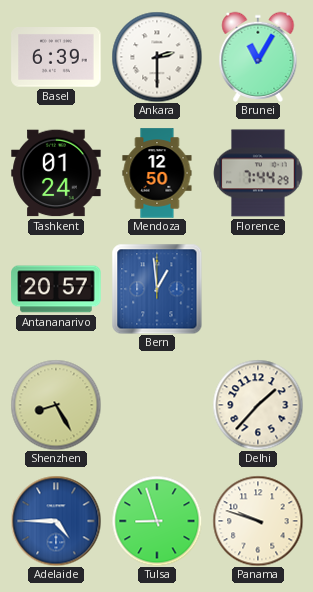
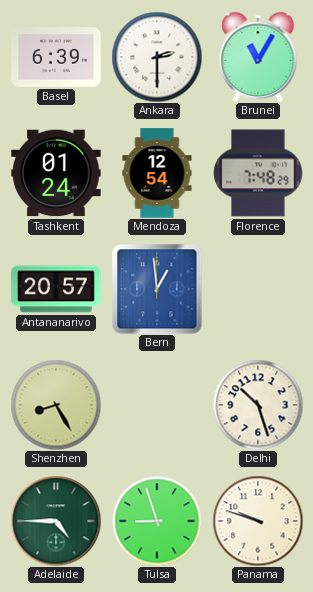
Mendoza: 12:50 -> 12:54 (157, 173)
Florence: 7:44 -> 7:48 (258, 173)
Delhi: 1:37 -> 10:27 (258, 405)
Adelaide dial: blue -> green (56, 521)
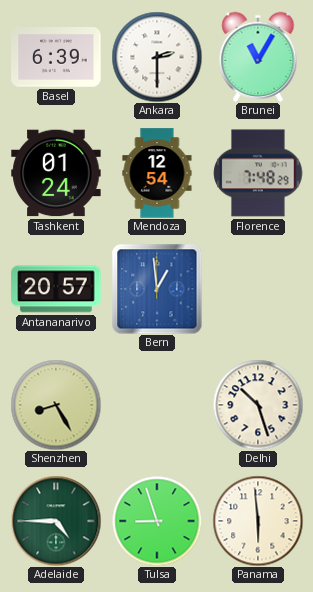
Panama: 9:48 -> 5:59 (258, 521)
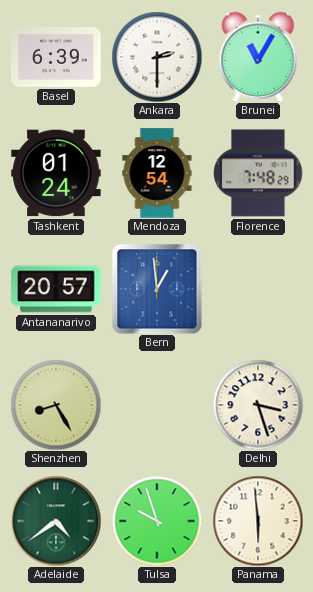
Delhi: 10:27 -> 3:27 (258, 405)
Adelaide: 4:45 -> 4:39 (56, 521)
Tulsa: 8:57 -> 9:57 (157, 521)
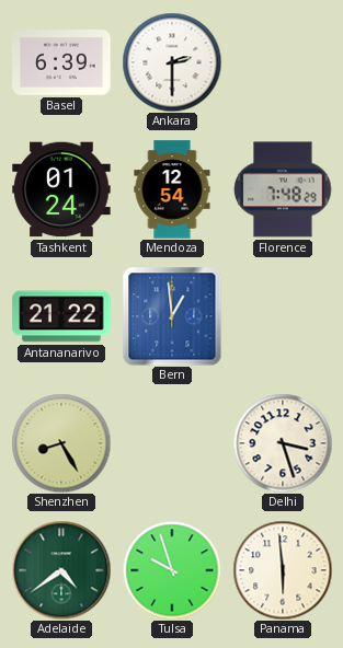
Brunei: 11:05 -> none (258, 57)
Antananarivo: 20:57 -> 21:22 (61, 316)
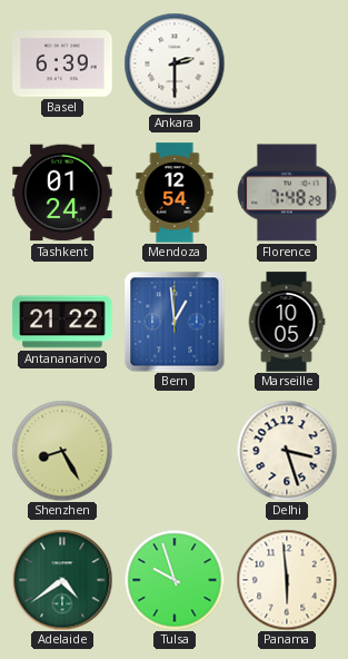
Marseille: none -> 10:05 (287, 322)
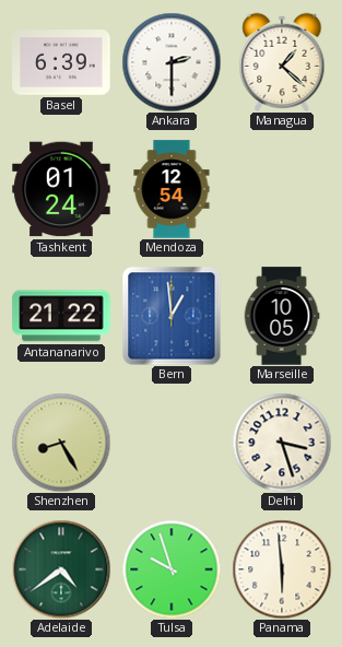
Managua: none -> 1:22 (282, 62)
Florence: 7:48 -> none (287, 193)
